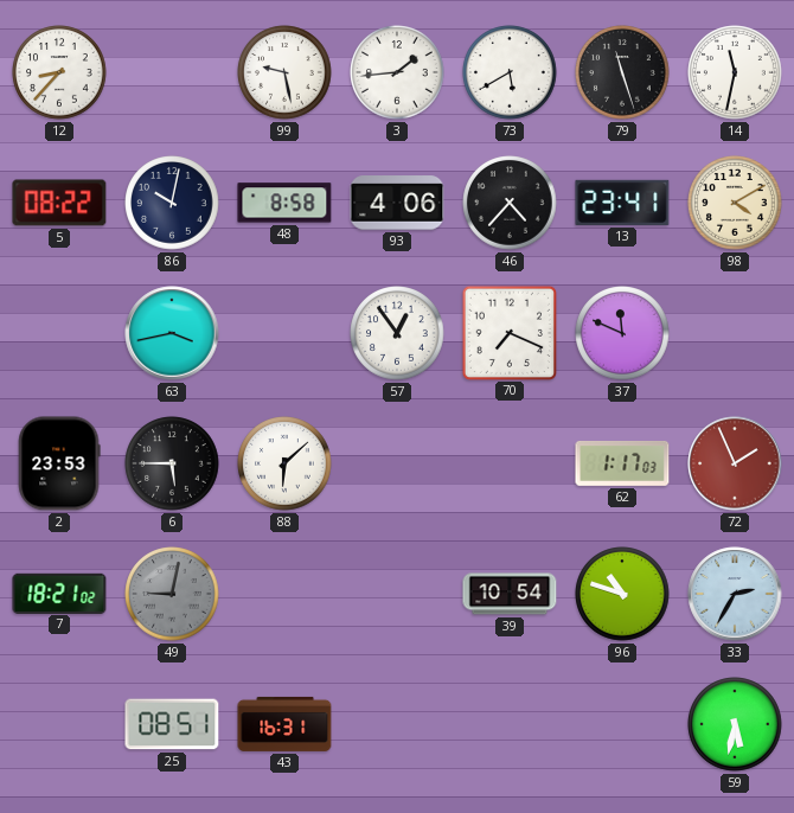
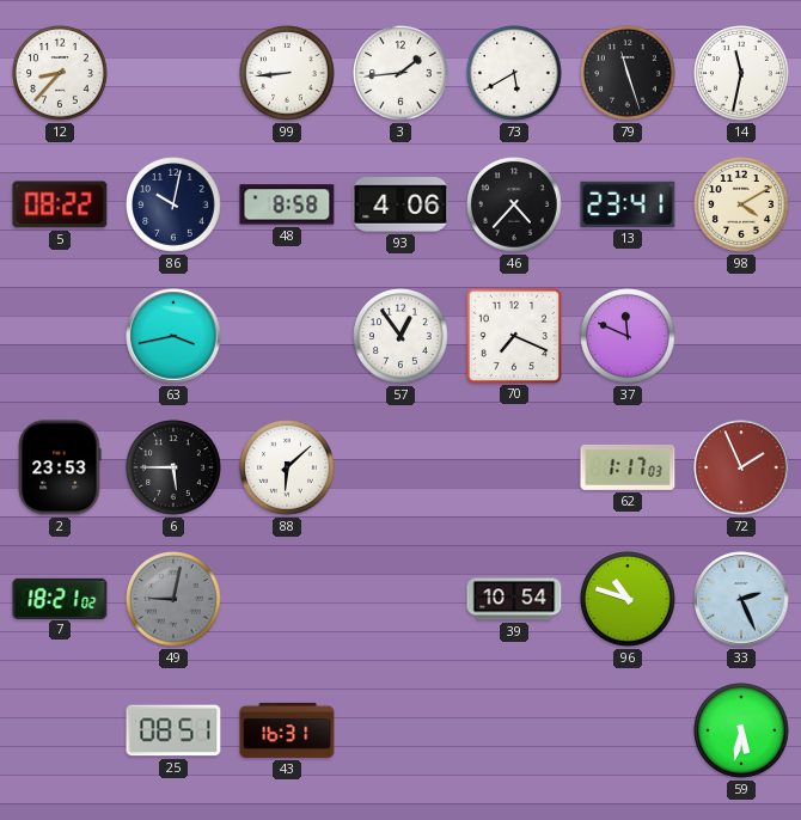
99: 9:28 -> 8:44 (287, 73)
33: 2:35 -> 2:26 (741, 599)
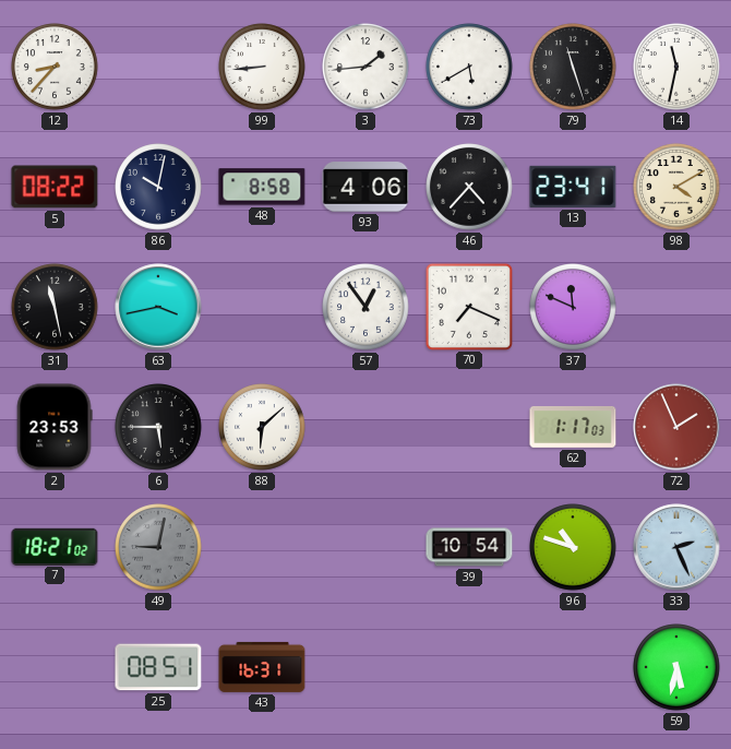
31: none -> 11:28 (55, 307)
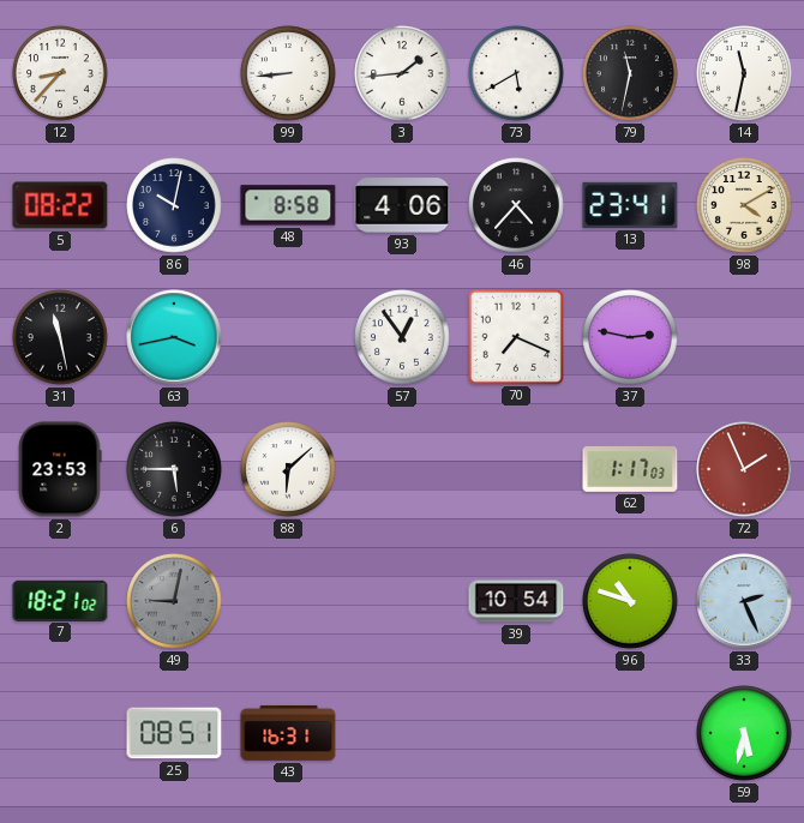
79: 11:27 -> 11:32 (630, 73)
37: 11:49 -> 2:47 (630, 337)
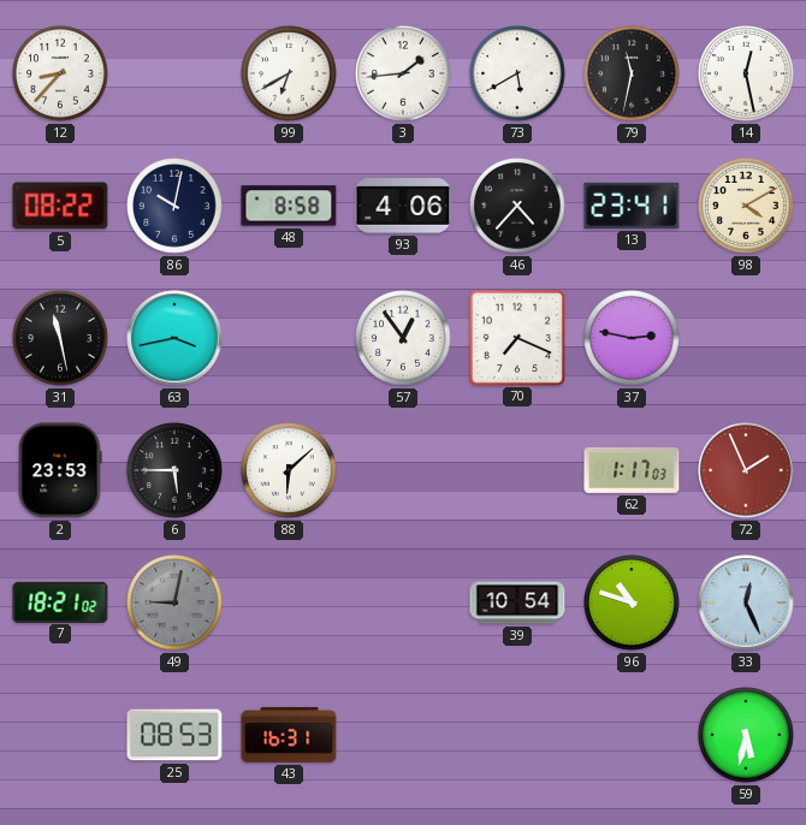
99: 8:44 -> 6:40 (289, 73)
14: 11:32 -> 12:28 (746, 73)
33: 2:26 -> 12:26 (746, 603)
25: 08:51 -> 08:53 (174, 735)
